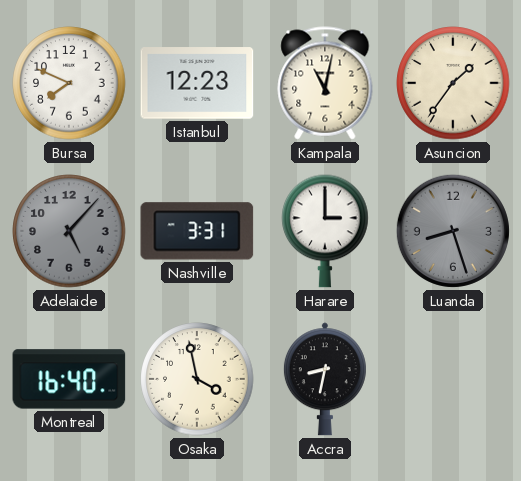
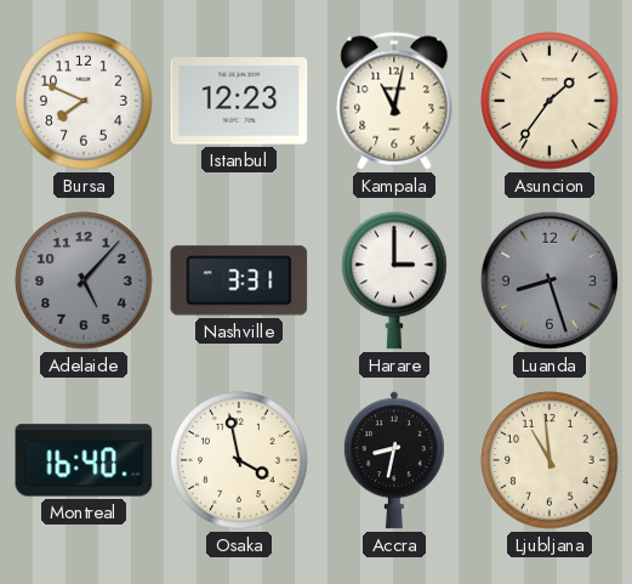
Ljubljana: none -> 10:59 (550, 460)
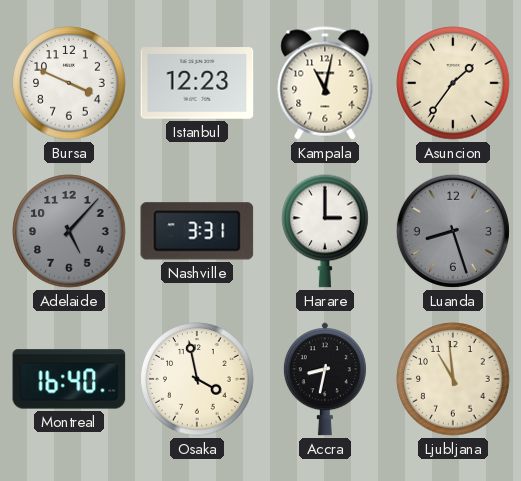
Bursa: 7:49 -> 3:49 (69, 83)
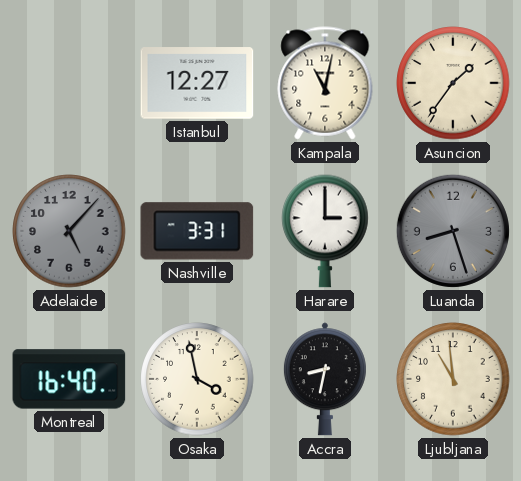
Bursa: 3:49 -> none (69, 83)
Istanbul: 12:23 -> 12:27 (197, 83)
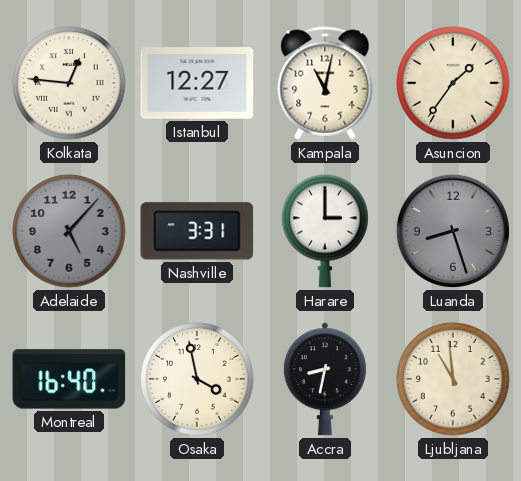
Kolkata: none -> 12:46 (69, 83)
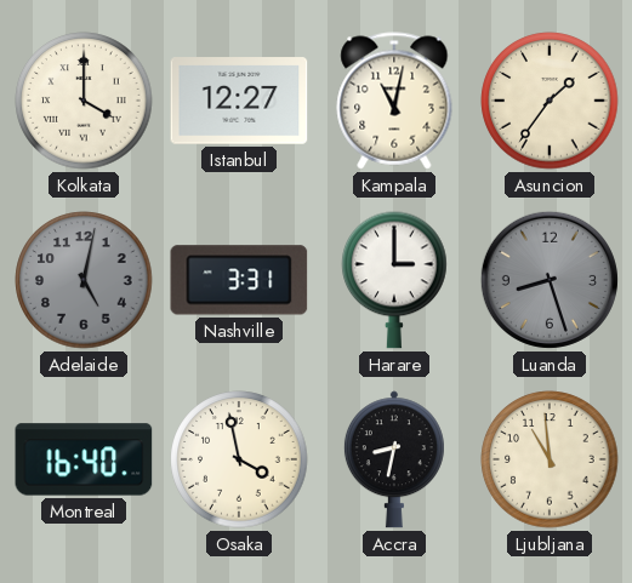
Kolkata: 12:46 -> 4:00 (84, 101)
Adelaide: 5:07 -> 5:02 (84, 280)
